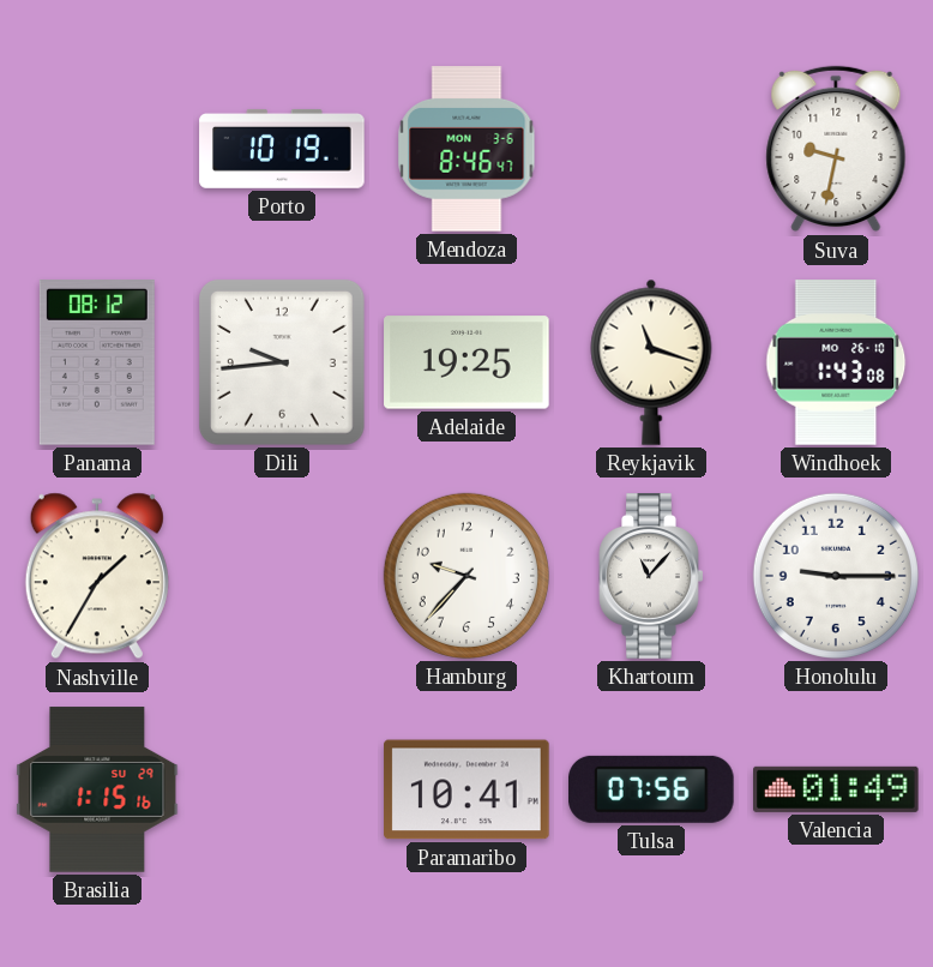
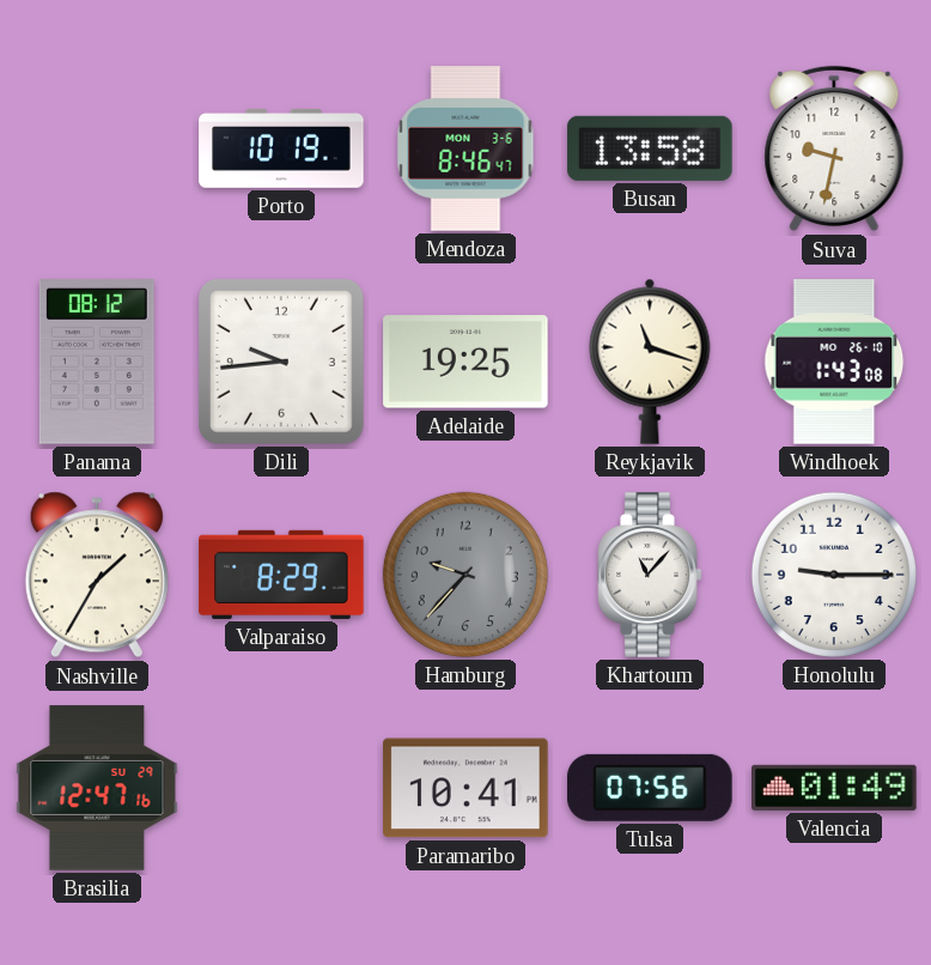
Busan: none -> 13:58 (650, 148)
Valparaiso: none -> 8:29 (281, 575)
Hamburg dial: white -> grey (465, 575)
Brasilia: 1:15 -> 12:47 (97, 788)
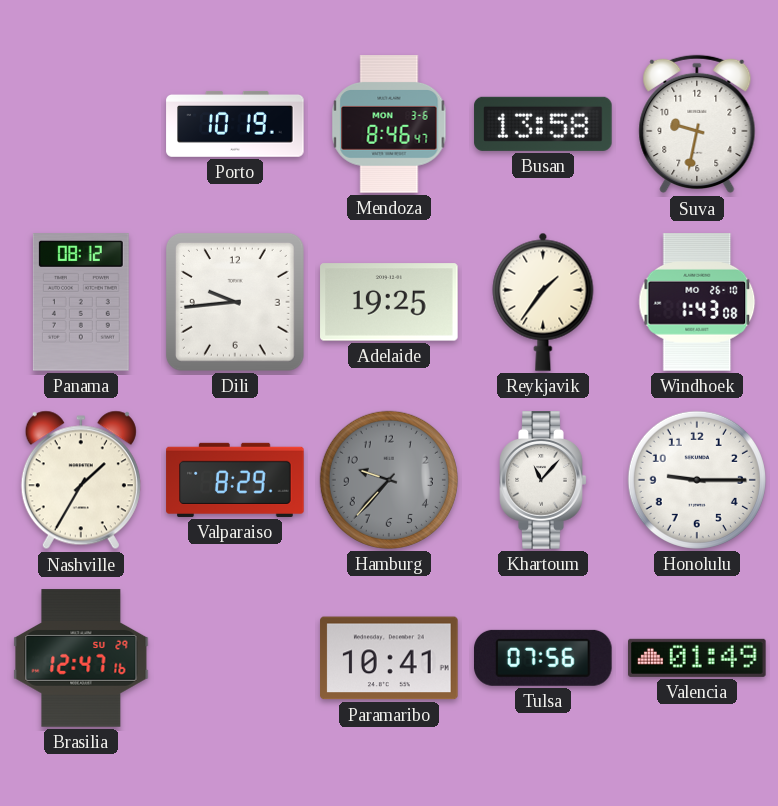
Reykjavik: 11:18 -> 1:36 (543, 302)
